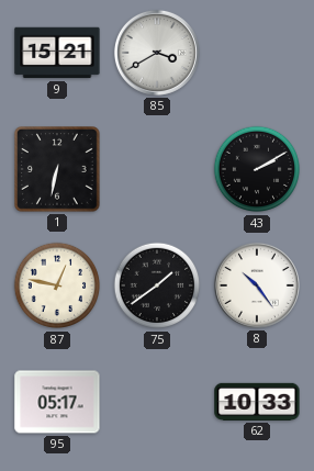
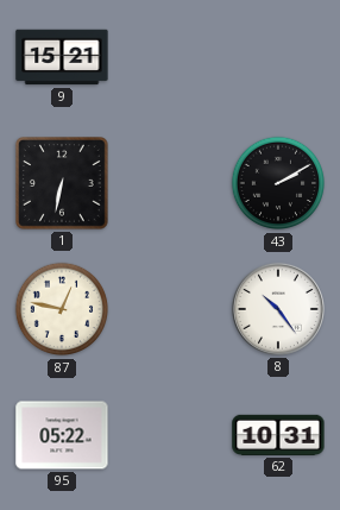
85: 3:40 -> none (157, 53)
75: 1:39 -> none (157, 285)
95: 05:17 -> 05:22 (62, 435)
62: 10:33 -> 10:31 (278, 435)
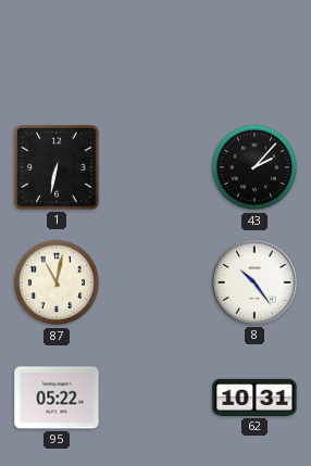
9: 15:21 -> none (62, 57)
43: 2:10 -> 2:07 (254, 167)
87: 12:47 -> 11:02 (57, 282)
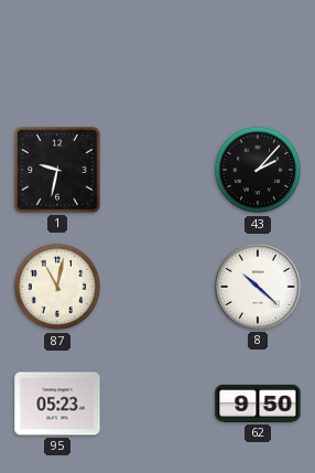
1: 6:32 -> 9:32 (58, 171)
8: 10:24 -> 10:22 (258, 287)
95: 05:22 -> 05:23 (57, 404)
62: 10:31 -> 9:50 (258, 404)
